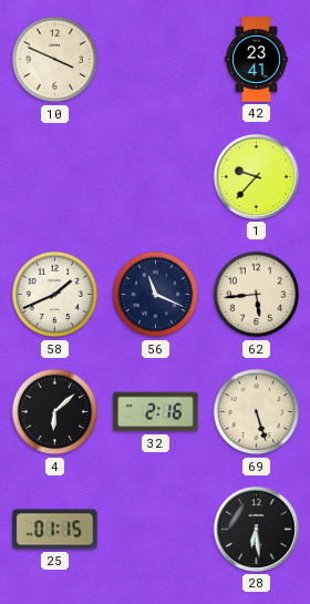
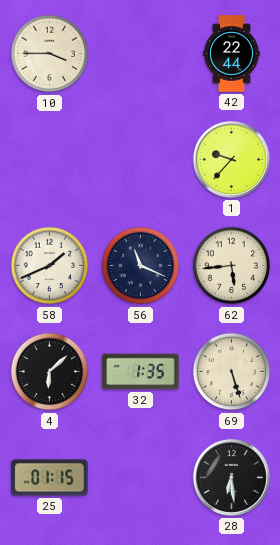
10: 3:49 -> 3:45 (50, 54)
42: 23:41 -> 22:44 (232, 54)
32: 2:16 -> 1:35 (141, 372)
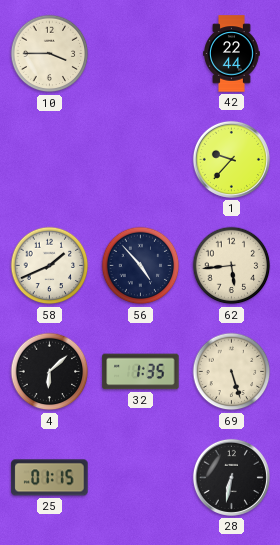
56: 11:19 -> 4:53 (141, 266)
28: 6:29 -> 6:32 (231, 477)
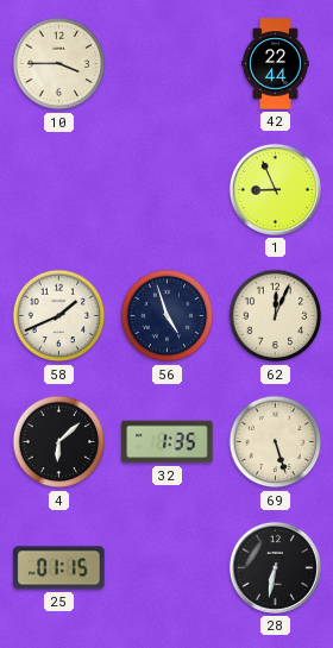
1: 9:37 -> 8:56 (275, 189)
56: 4:53 -> 4:57 (168, 316)
62: 5:44 -> 12:04 (276, 316)
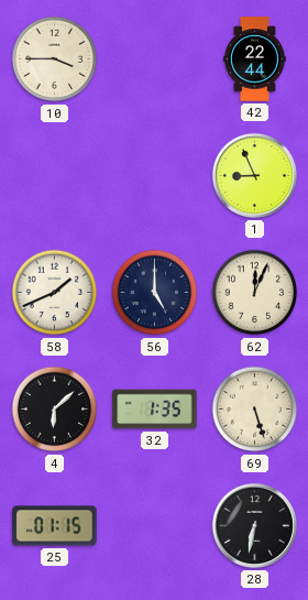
56: 4:57 -> 5:00 (155, 293)
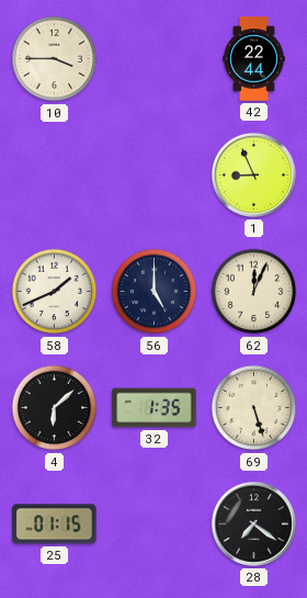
28: 6:32 -> 7:21 (253, 523)
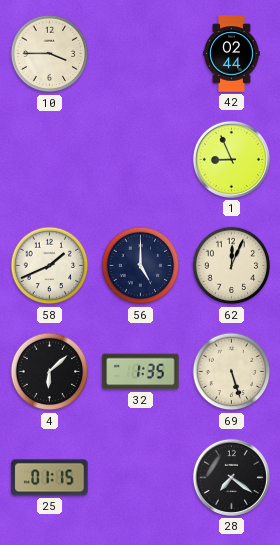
42: 22:44 -> 02:44 (232, 54)
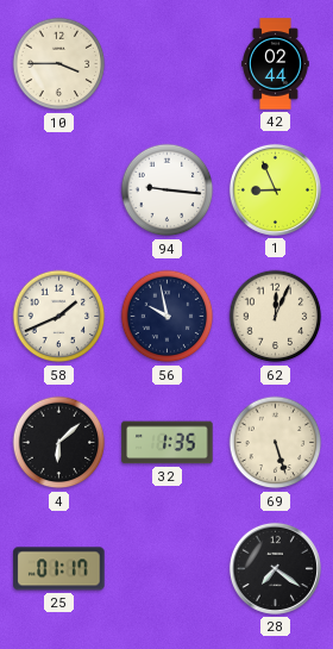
94: none -> 9:16 (168, 191)
56: 5:00 -> 9:58 (168, 317)
25: 01:15 -> 01:17 (59, 569)
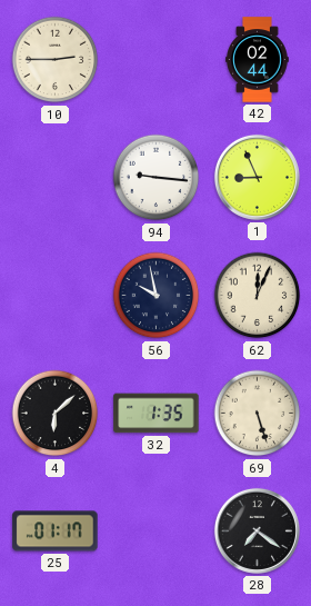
10: 3:45 -> 2:45 (56, 60)
58: 1:41 -> none (59, 317)
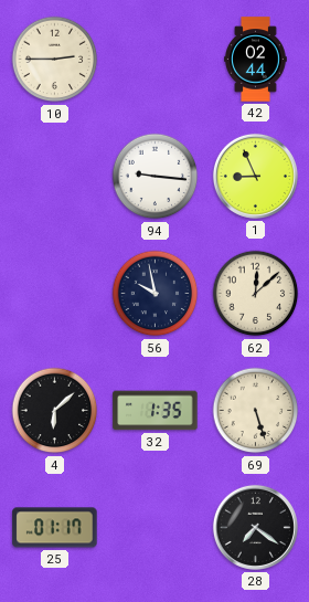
62: 12:04 -> 12:08 (256, 294)
